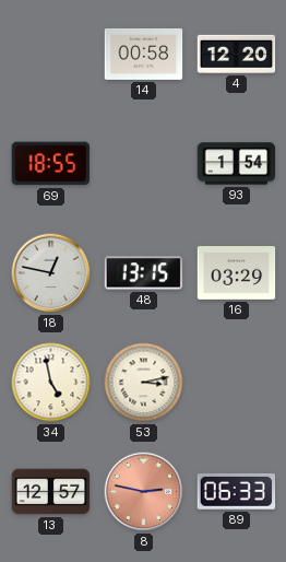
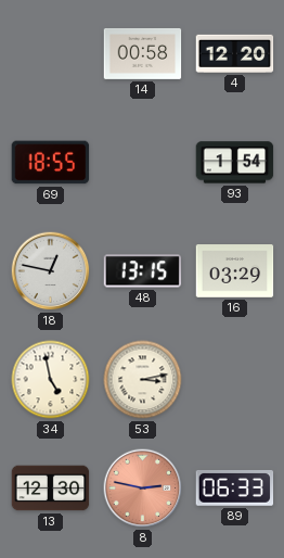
13: 12:57 -> 12:30 (51, 489)
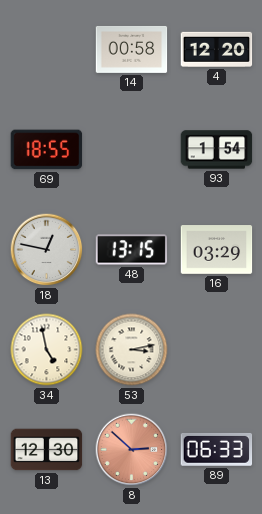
8: 2:47 -> 2:52 (132, 450)
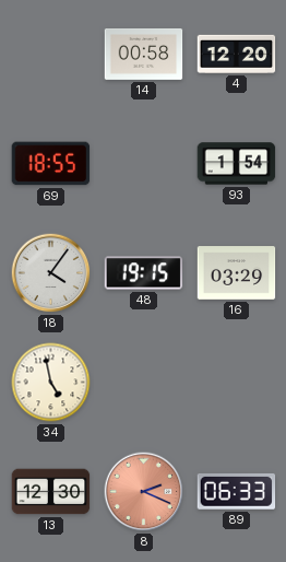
18: 12:47 -> 4:06 (51, 273)
48: 13:15 -> 19:15 (144, 273)
53: 3:13 -> none (132, 350)
8: 2:52 -> 2:19 (144, 492)
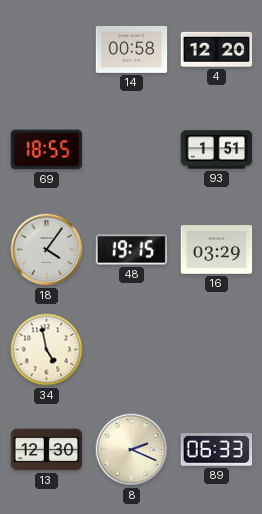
93: 1:54 -> 1:51 (217, 150)
8 dial: salmon -> cream (132, 450)
